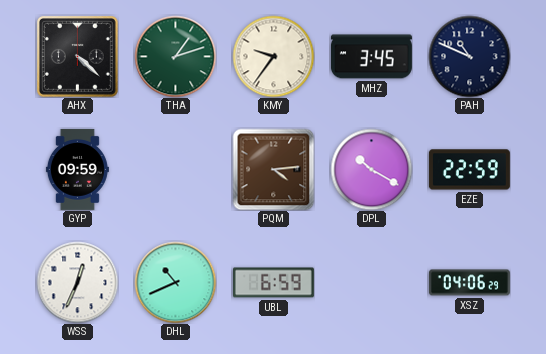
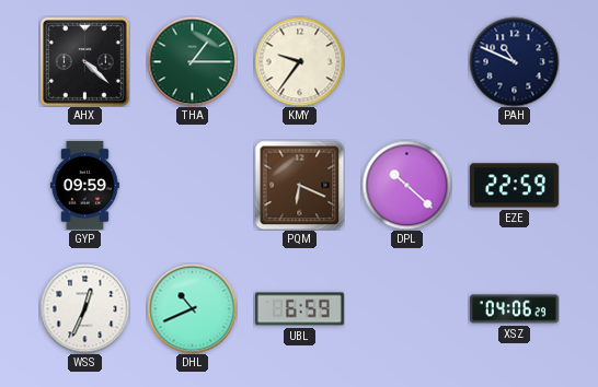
THA: 1:12 -> 1:15 (192, 61)
MHZ: 3:45 -> none (371, 57)
PQM: 4:14 -> 6:19 (299, 185)
DPL: 10:20 -> 10:22 (406, 185)
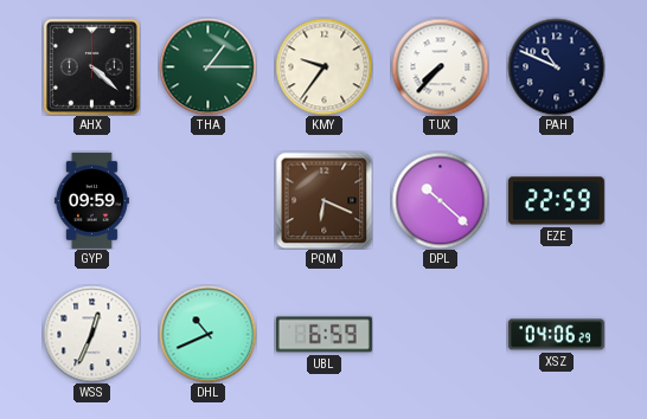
TUX: none -> 7:37 (440, 66)
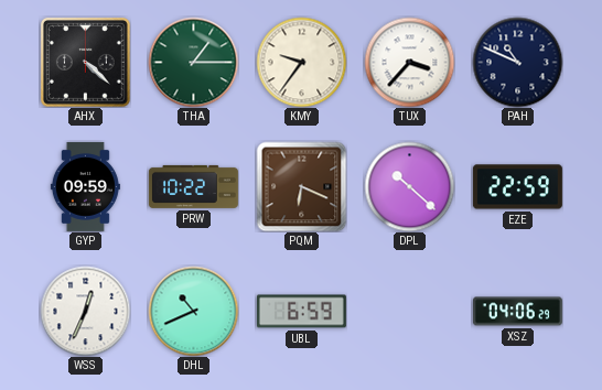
TUX: 7:37 -> 3:37 (409, 62)
PRW: none -> 10:22 (193, 186)
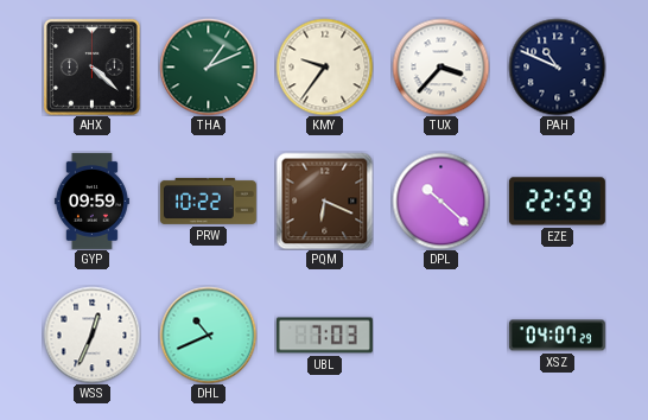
THA: 1:15 -> 1:11 (208, 66)
UBL: 6:59 -> 7:03 (324, 336)
XSZ: 04:06 -> 04:07 (557, 336)
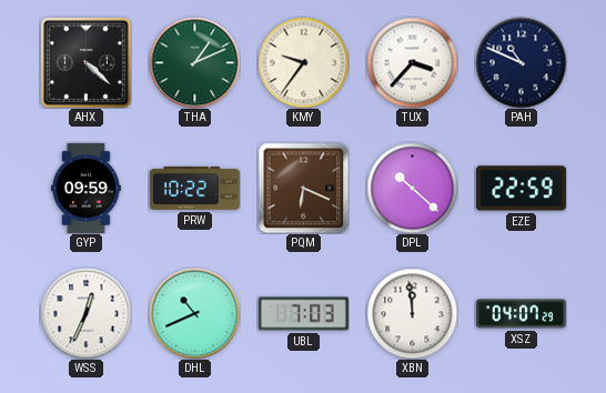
XBN: none -> 11:59 (412, 313)
